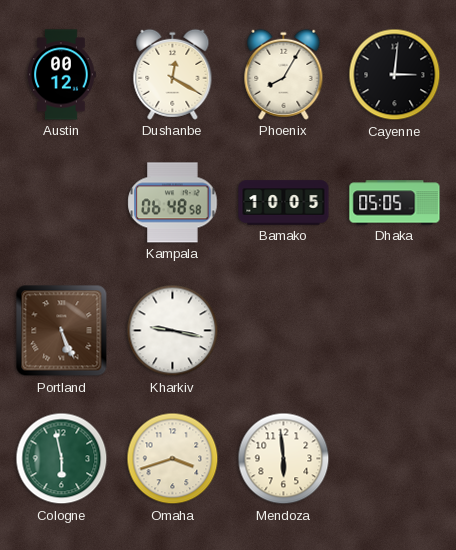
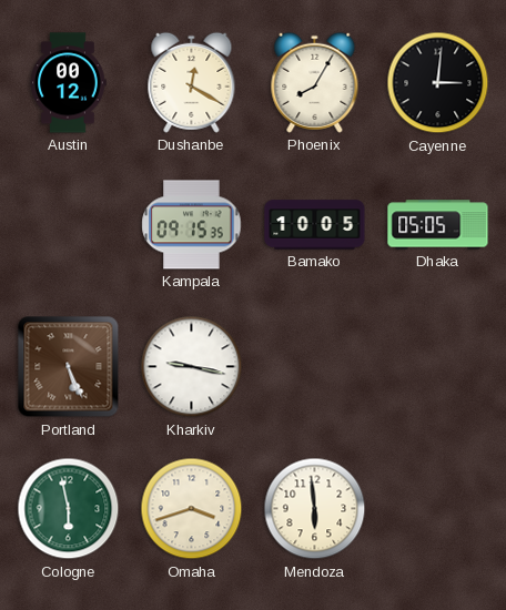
Kampala: 06:48 -> 09:15 (192, 225)
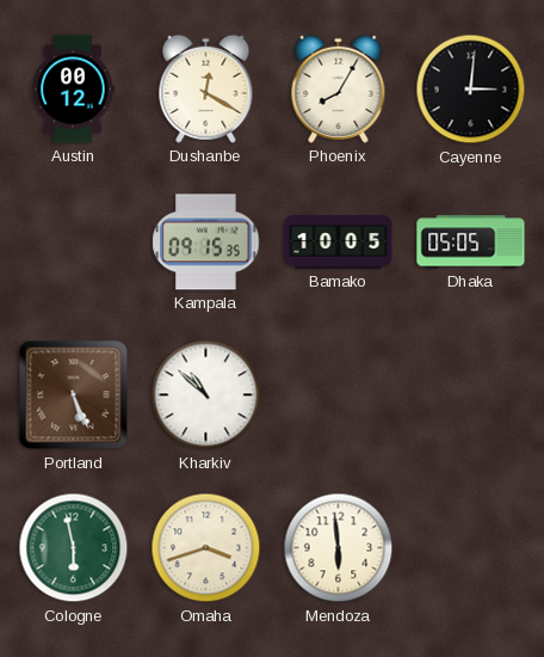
Kharkiv: 9:17 -> 10:52 (206, 395)
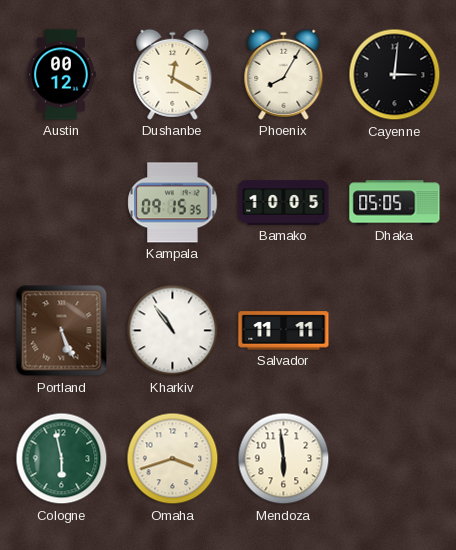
Kharkiv: 10:52 -> 10:54 (173, 331)
Salvador: none -> 11:11 (284, 331)
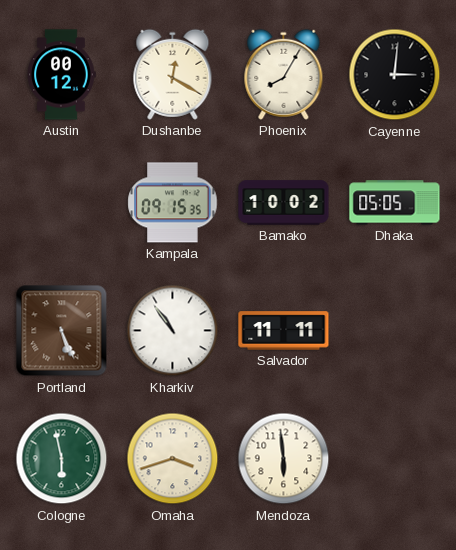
Bamako: 10:05 -> 10:02 (284, 203)
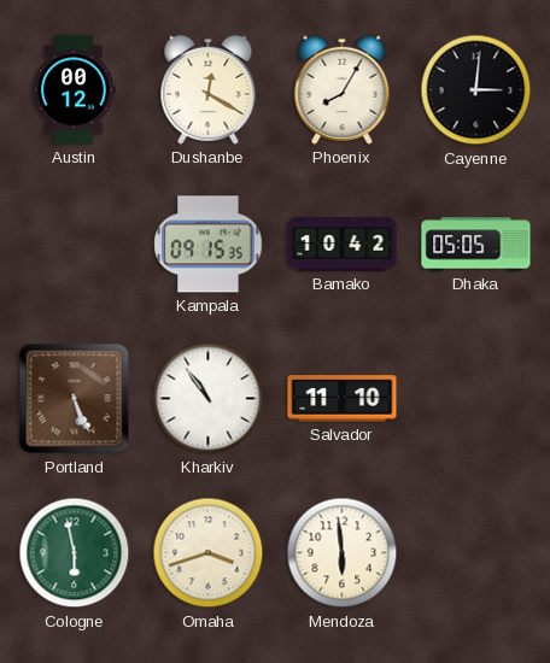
Bamako: 10:02 -> 10:42 (343, 245)
Salvador: 11:11 -> 11:10 (343, 399)
